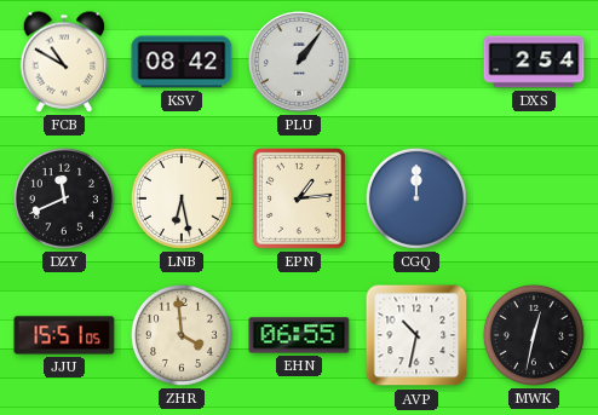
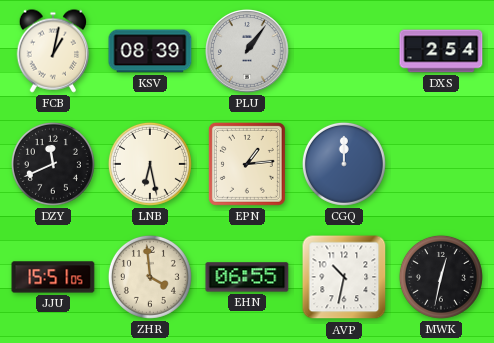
FCB: 10:50 -> 1:02 (53, 51)
KSV: 08:42 -> 08:39 (150, 51)
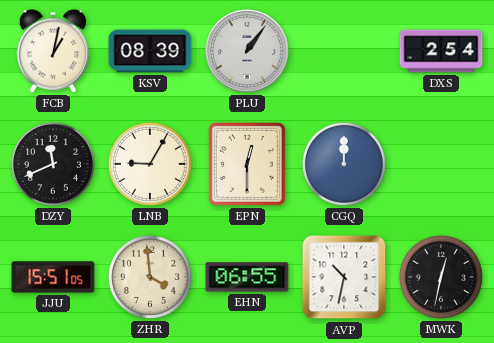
LNB: 6:28 -> 9:05 (150, 164)
EPN: 1:14 -> 12:30 (247, 164)
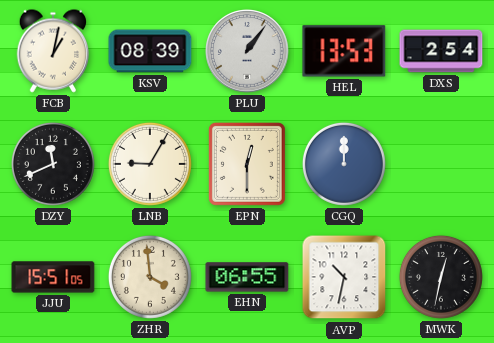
HEL: none -> 13:53 (344, 51)
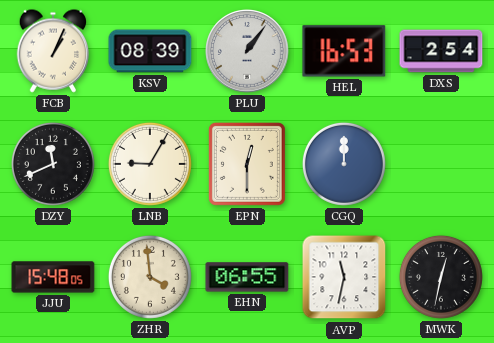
FCB: 1:02 -> 1:04 (53, 51)
HEL: 13:53 -> 16:53 (344, 51)
JJU: 15:51 -> 15:48 (53, 277)
AVP: 10:32 -> 11:32 (344, 277)
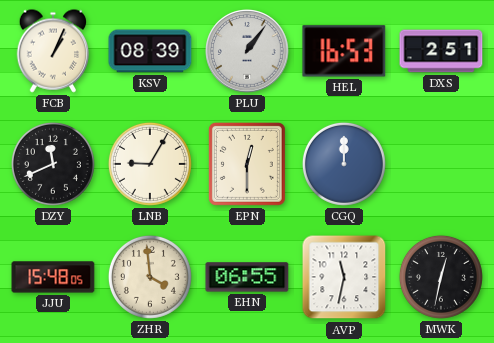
DXS: 2:54 -> 2:51 (441, 51)
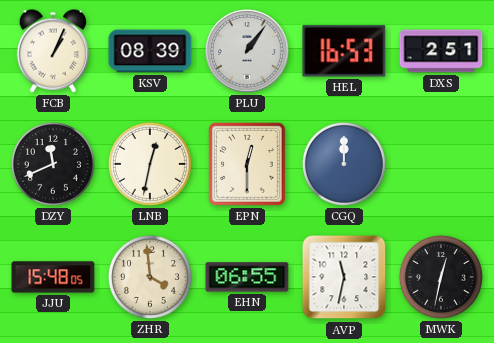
LNB: 9:05 -> 12:32 (150, 164)
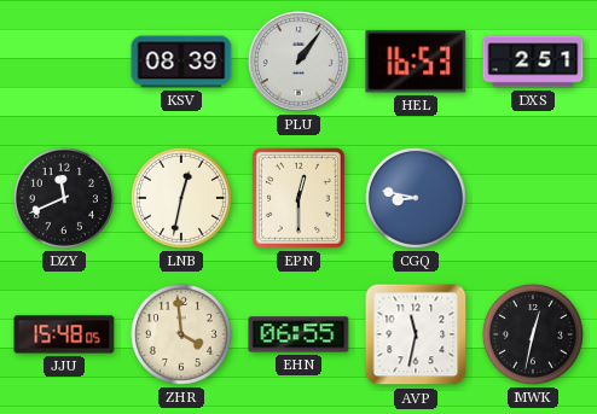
FCB: 1:04 -> none (53, 51)
CGQ: 12:00 -> 8:47 (416, 198)
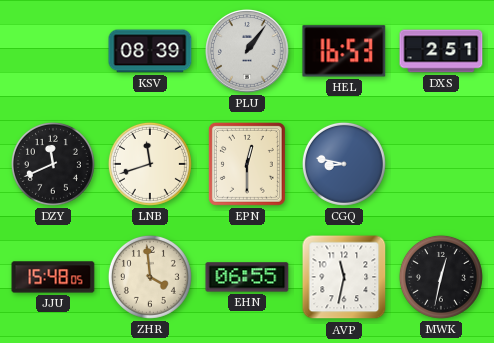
LNB: 12:32 -> 11:42 (150, 164)
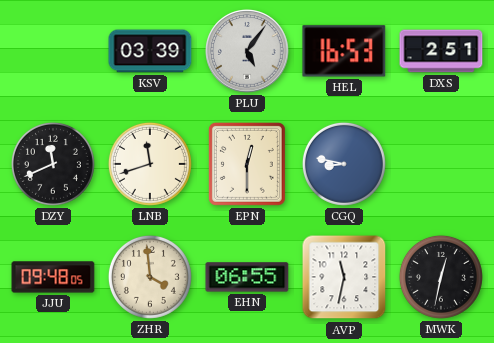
KSV: 08:39 -> 03:39 (150, 51)
PLU: 1:06 -> 5:06 (248, 52)
JJU: 15:48 -> 09:48 (53, 277)
